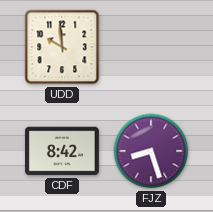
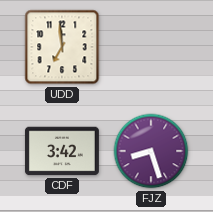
UDD: 9:59 -> 6:59 (62, 47)
CDF: 8:42 -> 3:42 (62, 151)
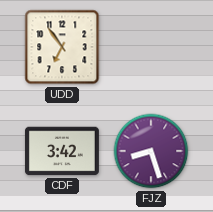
UDD: 6:59 -> 6:54 (62, 47)
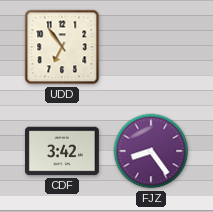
FJZ: 8:27 -> 8:24 (151, 151)
